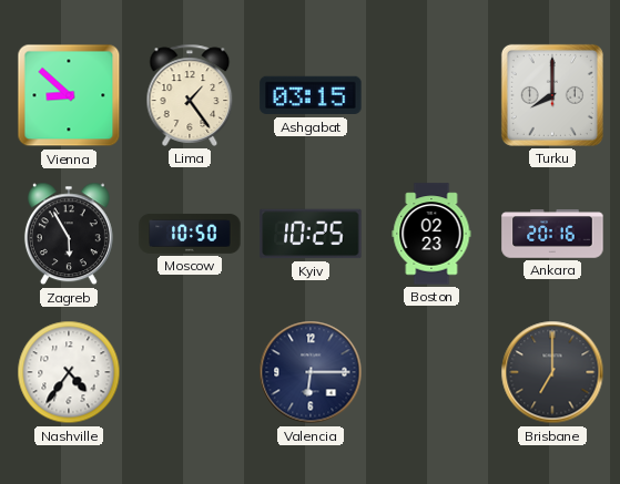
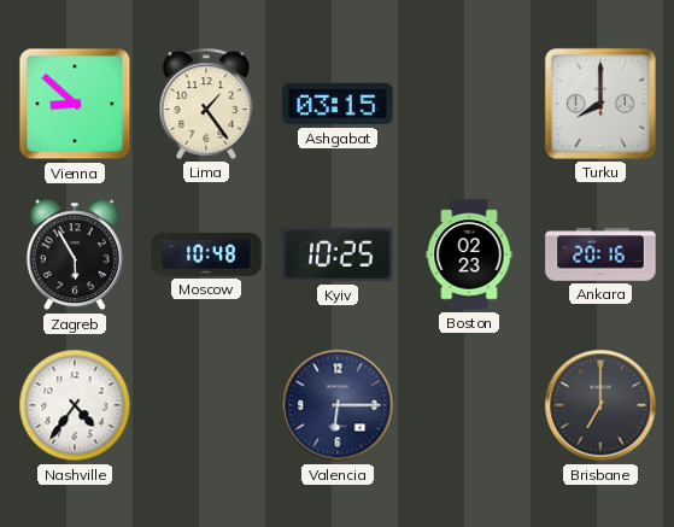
Moscow: 10:50 -> 10:48 (206, 254)
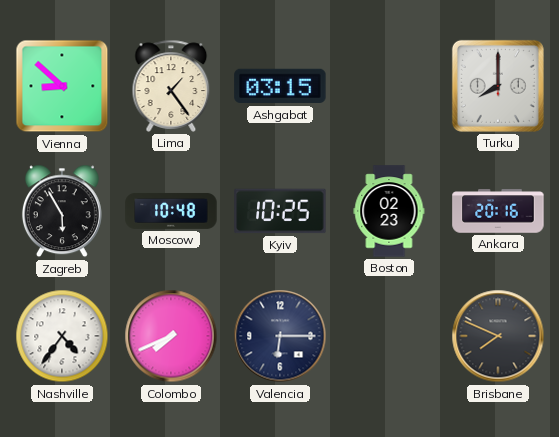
Colombo: none -> 7:41 (171, 336)
Brisbane: 7:00 -> 7:49 (498, 336)
